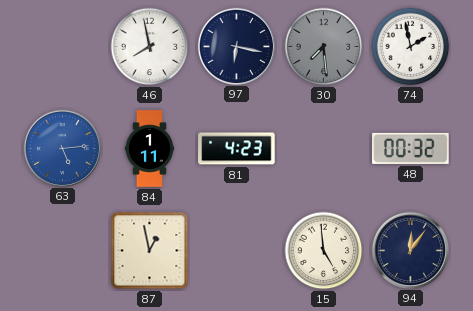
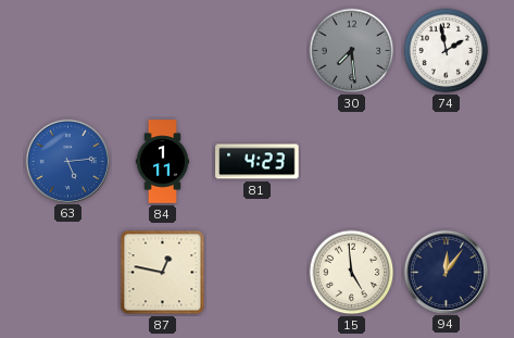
46: 7:58 -> none (150, 47)
97: 6:17 -> none (236, 46)
48: 00:32 -> none (411, 148)
87: 12:58 -> 12:47 (163, 273)
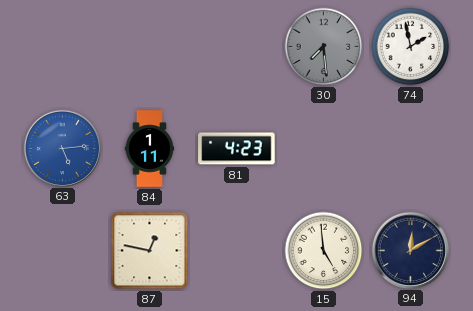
94: 12:06 -> 12:10 (410, 250)
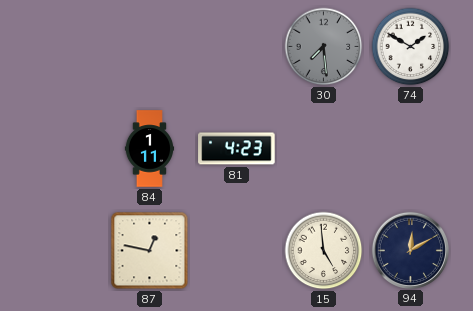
74: 1:58 -> 1:50 (411, 47)
63: 5:14 -> none (62, 148)
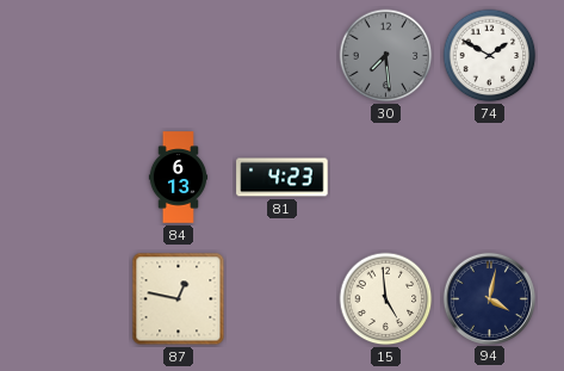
84: 1:11 -> 6:13 (179, 178)
94: 12:10 -> 4:02 (489, 298)
